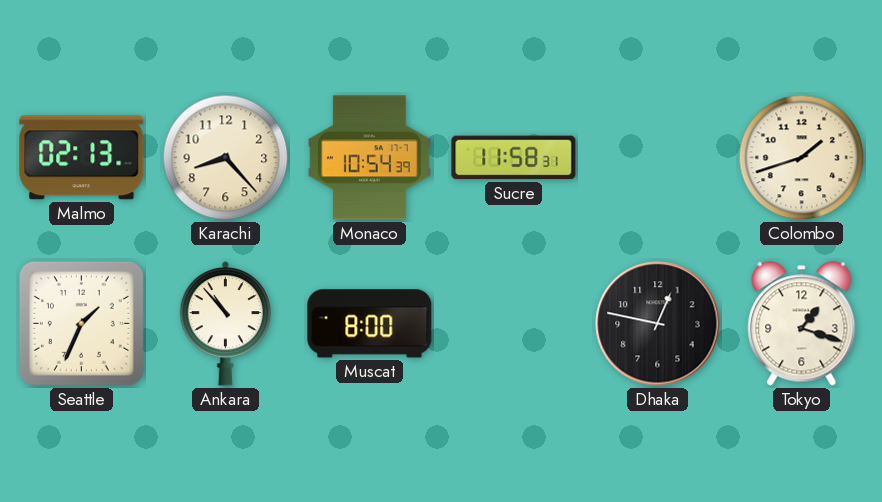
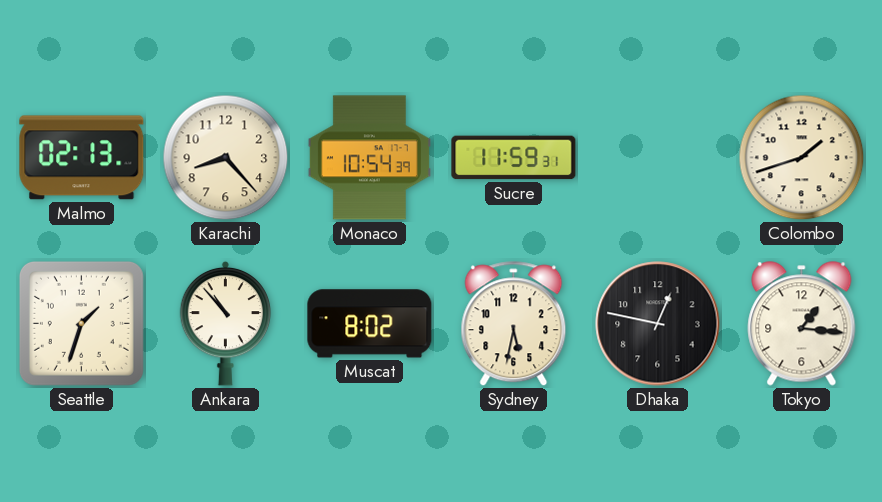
Sucre: 11:58 -> 11:59 (514, 158)
Seattle: 1:34 -> 1:33 (81, 323)
Muscat: 8:00 -> 8:02 (370, 324)
Sydney: none -> 5:32 (514, 324)
Tokyo: 1:18 -> 1:16 (802, 324)
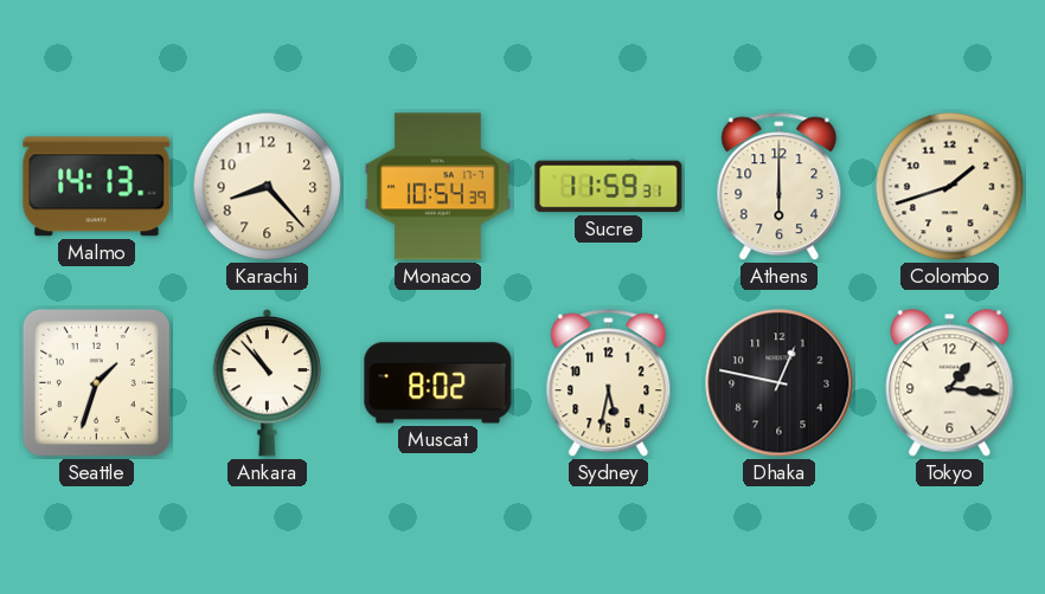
Malmo: 02:13 -> 14:13 (97, 187)
Athens: none -> 6:00 (780, 187)
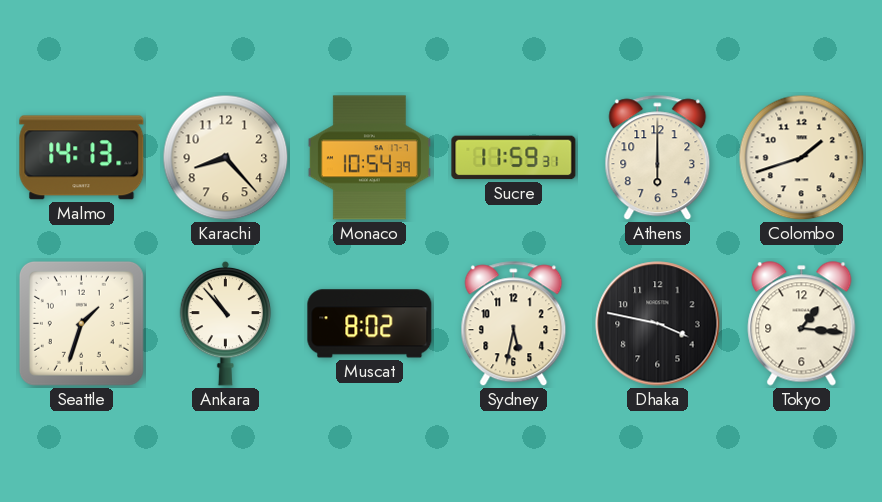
Dhaka: 12:47 -> 3:47 (658, 324)
